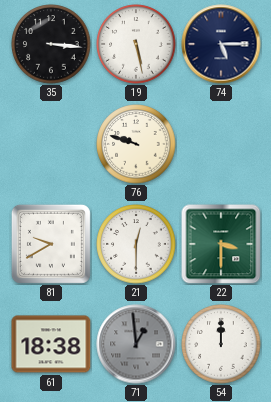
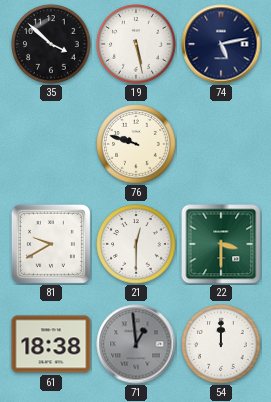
35: 3:16 -> 3:52 (51, 44)
74: 5:15 -> 5:13 (221, 44)
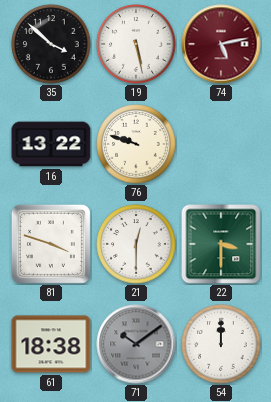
74 dial: navy -> burgundy (221, 44)
16: none -> 13:22 (51, 144)
81: 9:40 -> 3:48 (51, 244)
71: 12:59 -> 10:09 (136, 344)
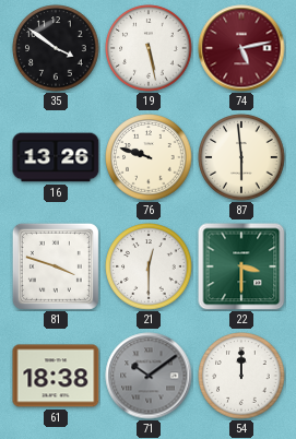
35: 3:52 -> 3:51 (56, 48)
16: 13:22 -> 13:26 (56, 157)
87: none -> 5:59 (241, 157)
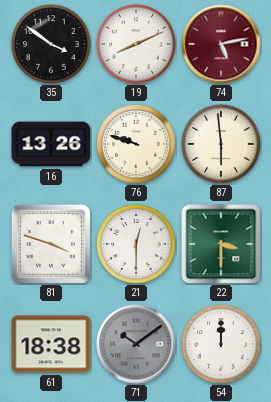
19: 5:28 -> 8:11 (136, 44)
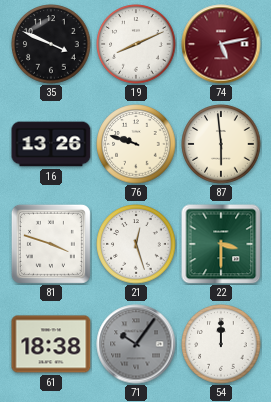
35: 3:51 -> 3:49 (51, 44)
21: 12:30 -> 12:27 (136, 244)
71: 10:09 -> 10:06 (136, 344)
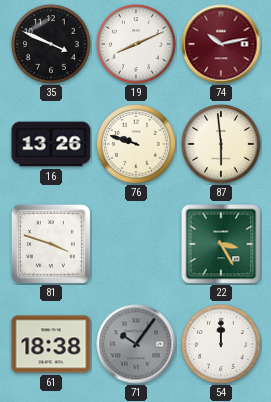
74: 5:13 -> 10:13 (221, 44)
21: 12:27 -> none (136, 244)
22: 3:30 -> 3:25 (221, 244)
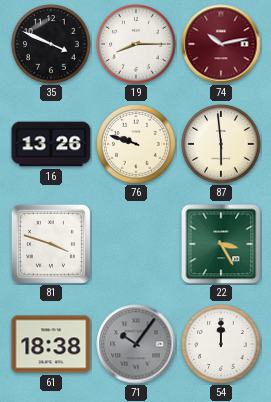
19: 8:11 -> 8:15 (136, 44)
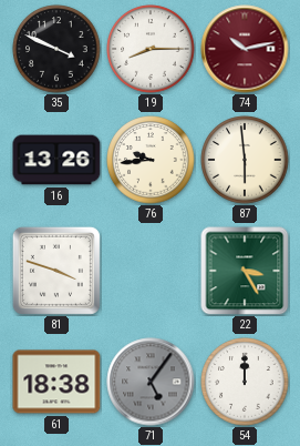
76: 9:48 -> 9:44 (151, 160)
71: 10:06 -> 5:06 (151, 382)
